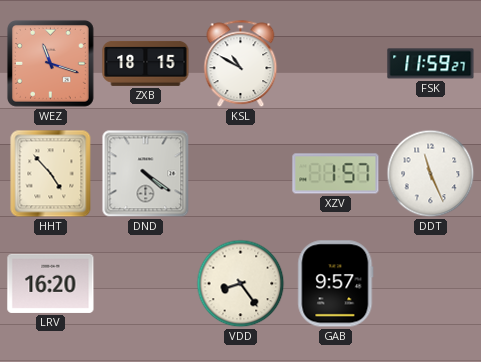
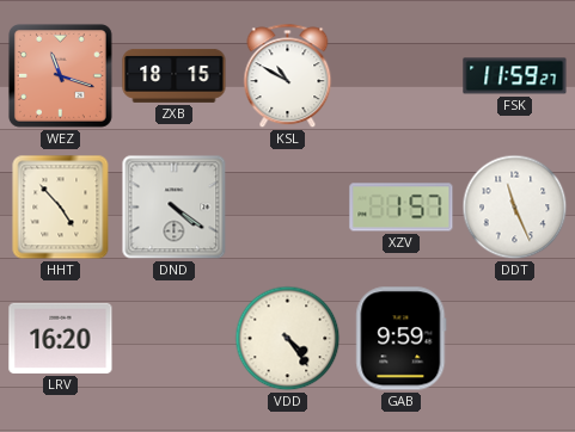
VDD: 8:24 -> 4:24 (288, 339)
GAB: 9:57 -> 9:59 (402, 339)
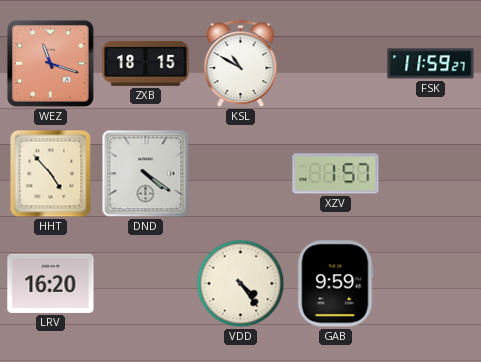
DDT: 11:26 -> none (515, 208)
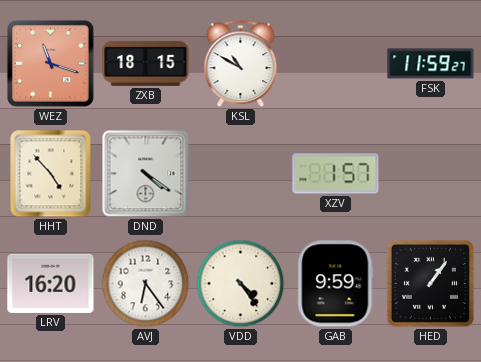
AVJ: none -> 6:24 (146, 284)
HED: none -> 1:06 (430, 283)
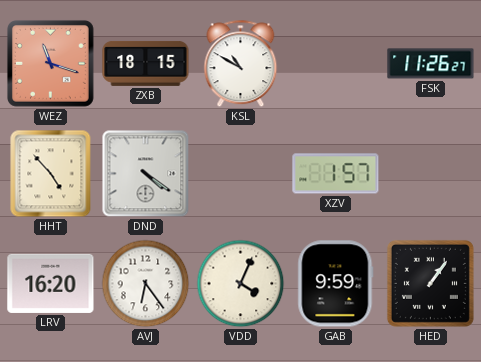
FSK: 11:59 -> 11:26 (431, 64)
VDD: 4:24 -> 4:04 (241, 284)
